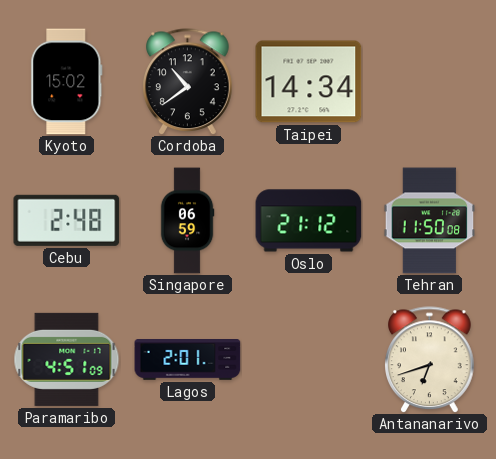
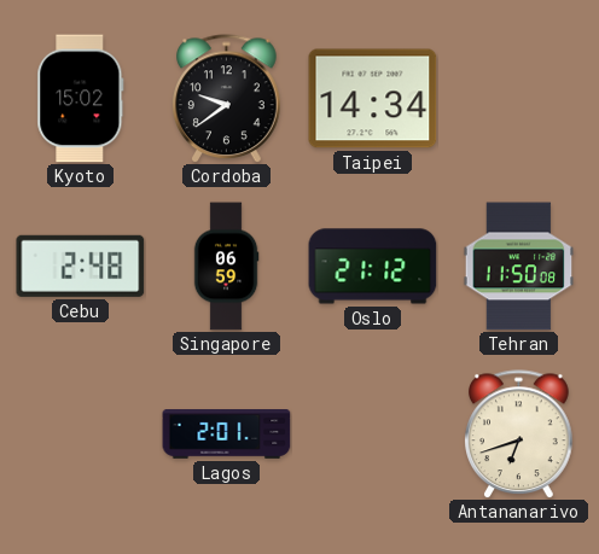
Cordoba: 10:39 -> 9:39 (227, 99)
Paramaribo: 4:51 -> none (67, 359)
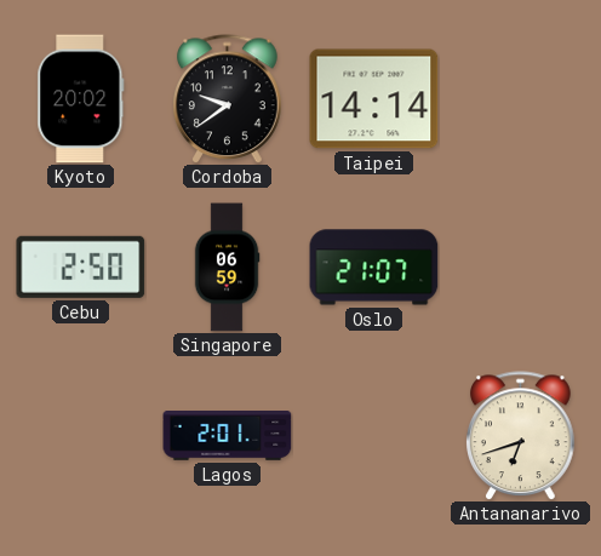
Kyoto: 15:02 -> 20:02 (81, 99)
Taipei: 14:34 -> 14:14 (374, 99)
Cebu: 2:48 -> 2:50 (81, 266)
Oslo: 21:12 -> 21:07 (374, 268)
Tehran: 11:50 -> none (519, 267)
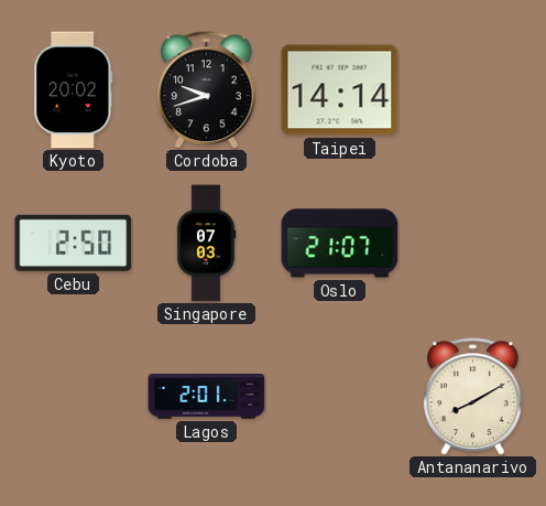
Cordoba: 9:39 -> 9:42 (207, 90)
Singapore: 06:59 -> 07:03 (206, 244)
Antananarivo: 6:42 -> 8:10 (473, 397)
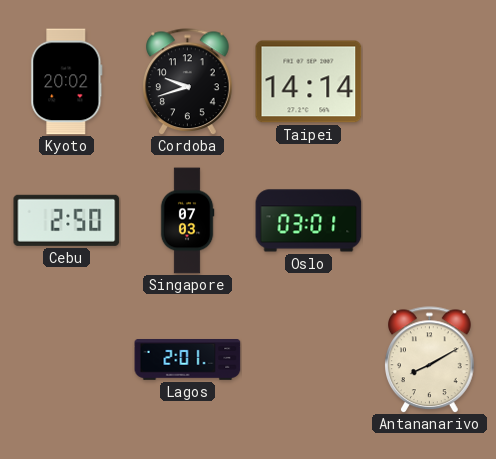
Oslo: 21:07 -> 03:01 (309, 221)
